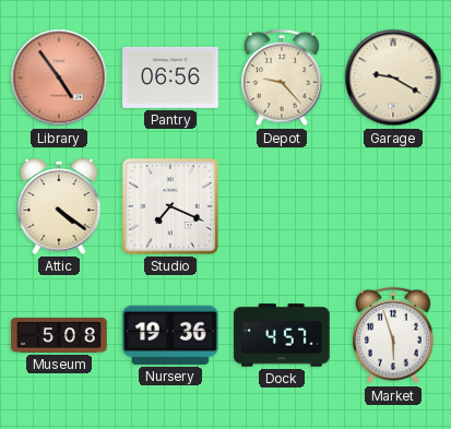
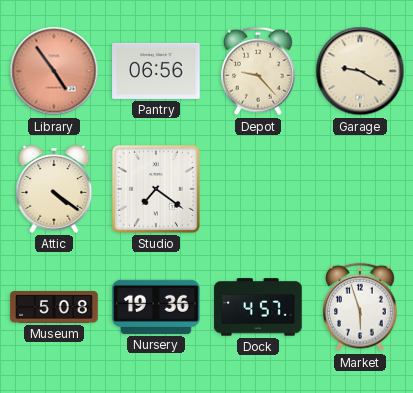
Studio: 7:19 -> 7:21 (156, 189)
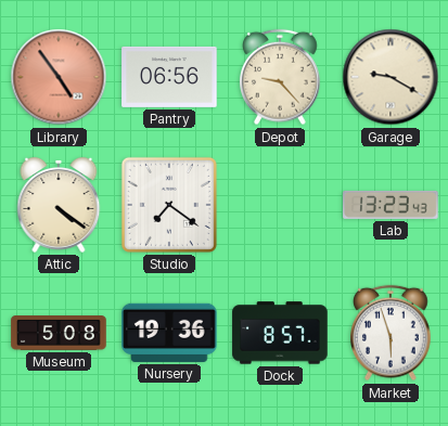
Lab: none -> 13:23 (391, 205)
Dock: 4:57 -> 8:57 (280, 333)
